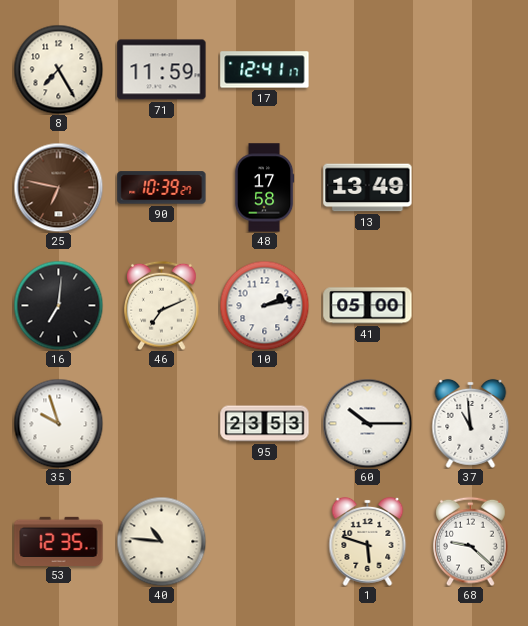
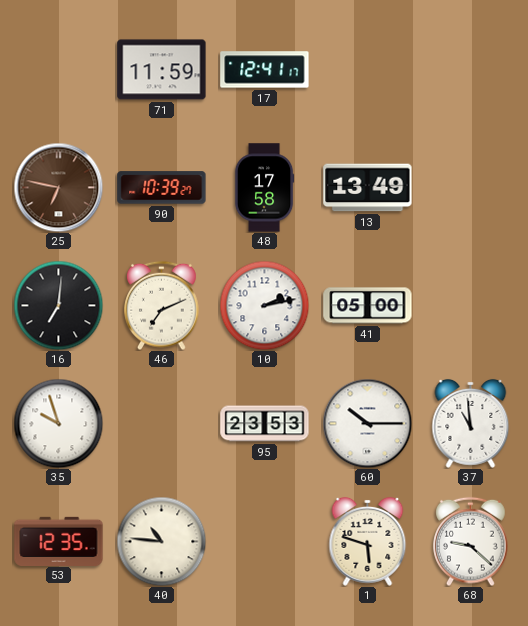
8: 7:25 -> none (58, 69)
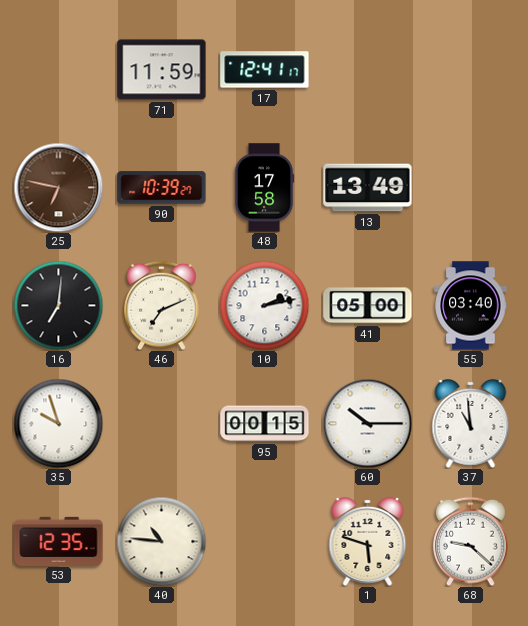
55: none -> 03:40 (471, 306)
95: 23:53 -> 00:15 (265, 424)
